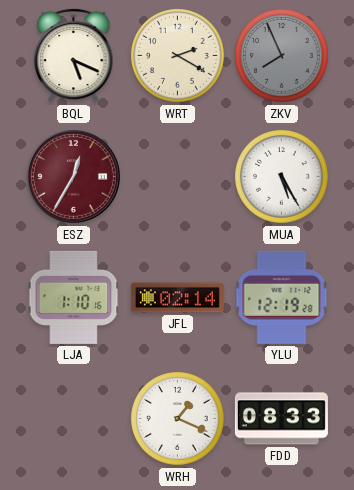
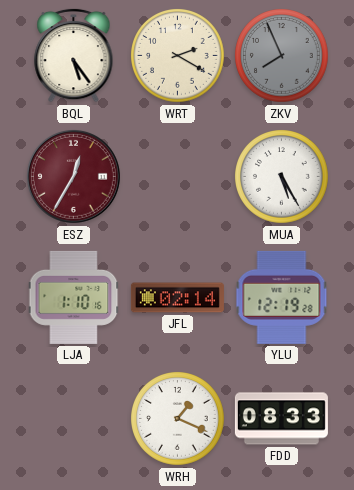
BQL: 5:19 -> 5:24 (74, 55)
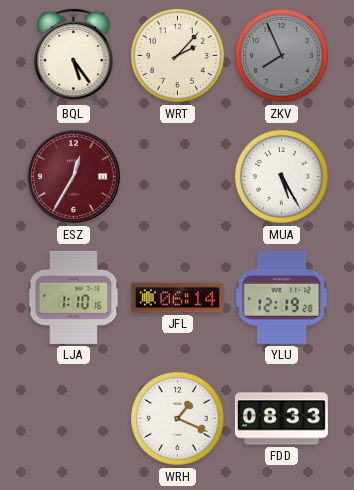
WRT: 2:20 -> 2:07 (178, 56)
JFL: 02:14 -> 06:14 (177, 298)
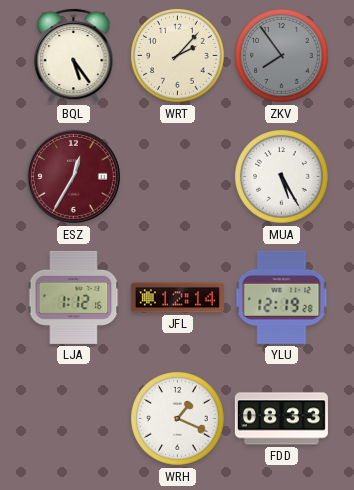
ZKV: 7:56 -> 7:54 (282, 56)
LJA: 1:10 -> 1:12 (74, 297)
JFL: 06:14 -> 12:14 (177, 298)
